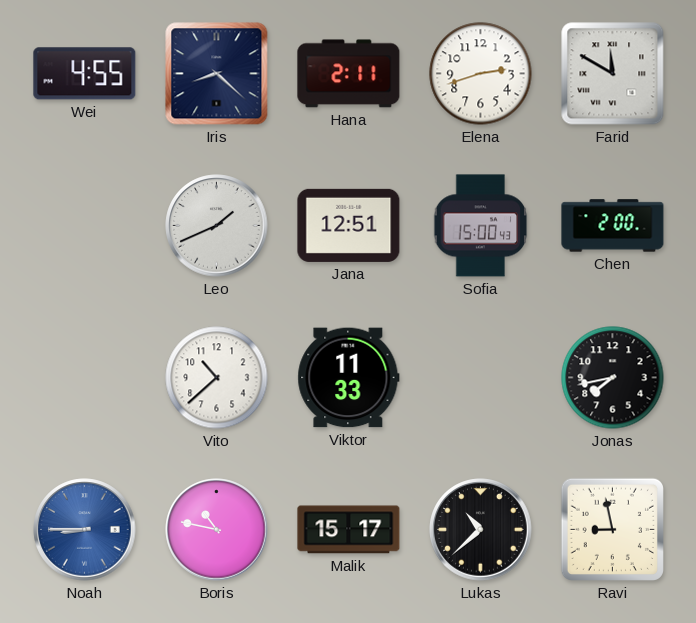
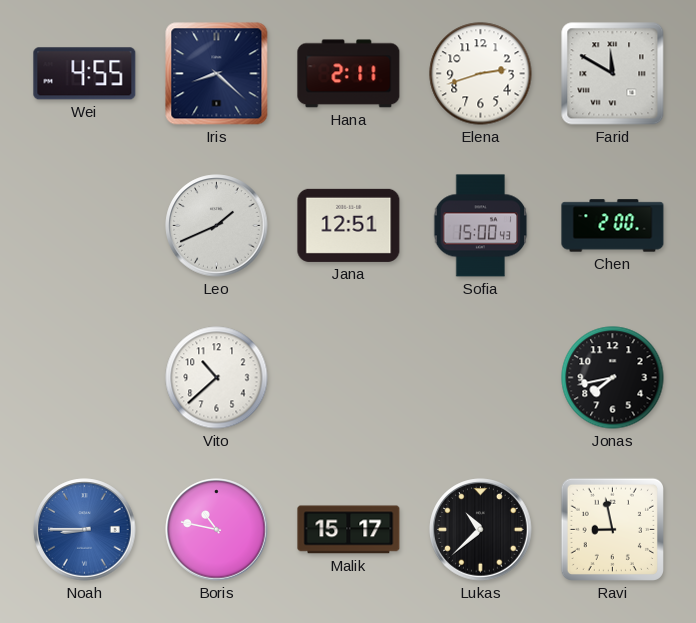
Viktor: 11:33 -> none (349, 378)
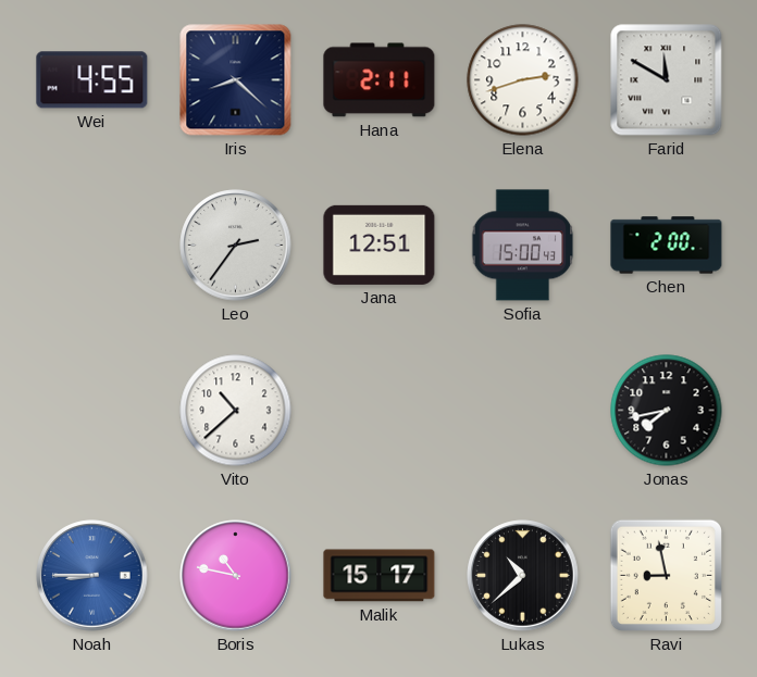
Leo: 1:41 -> 2:36 (236, 246)
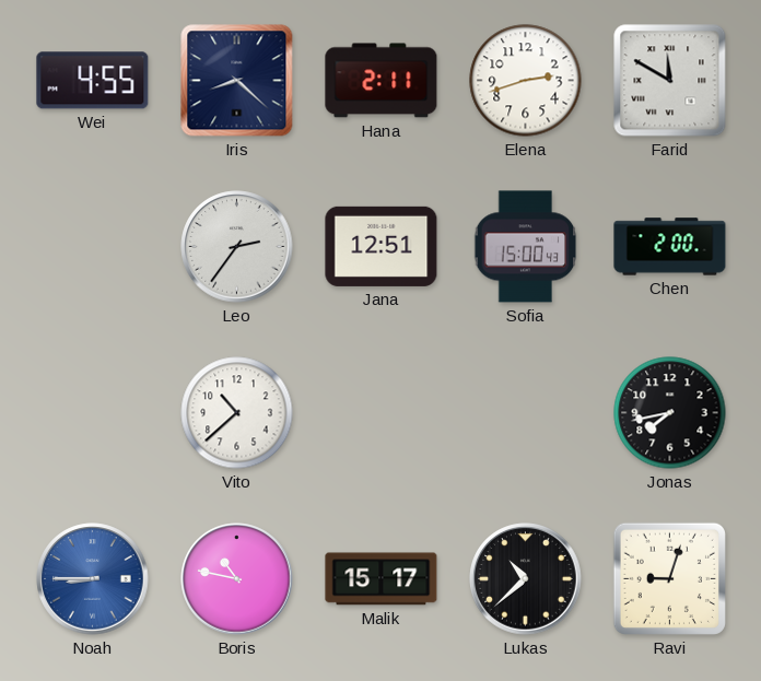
Ravi: 8:58 -> 9:03 (669, 578)
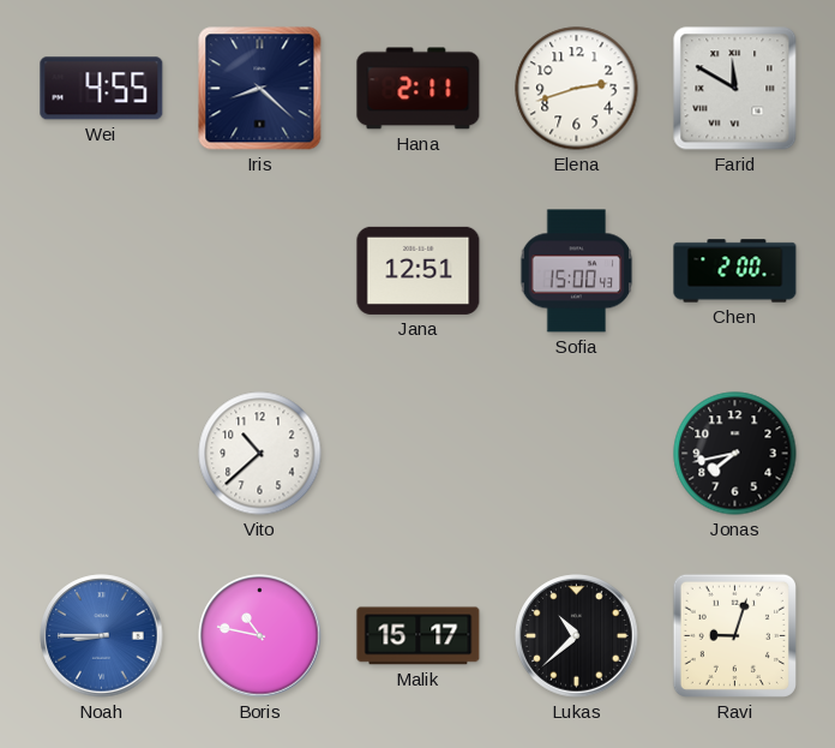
Leo: 2:36 -> none (237, 247)
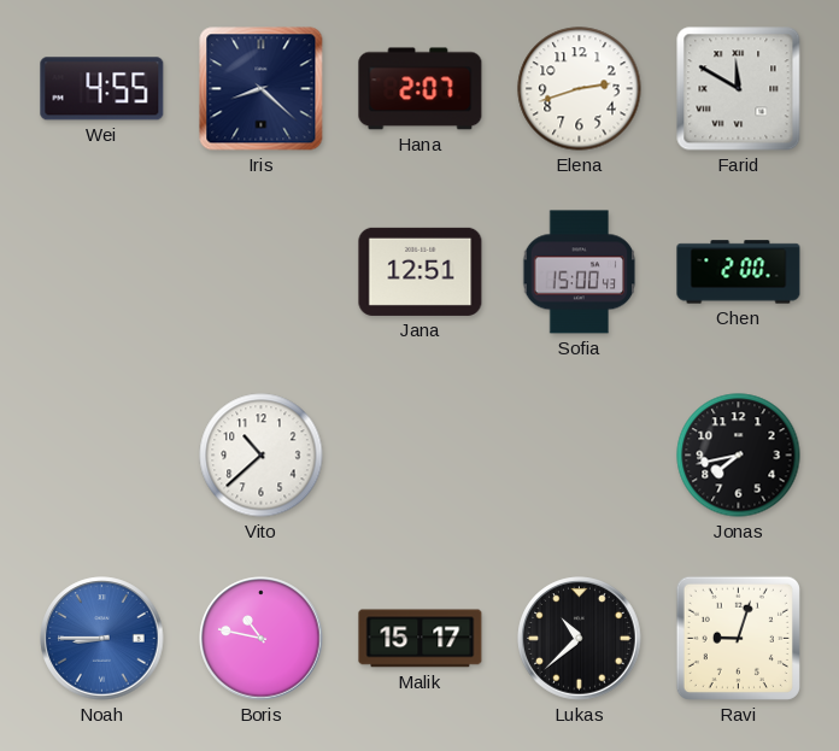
Hana: 2:11 -> 2:07 (421, 89)
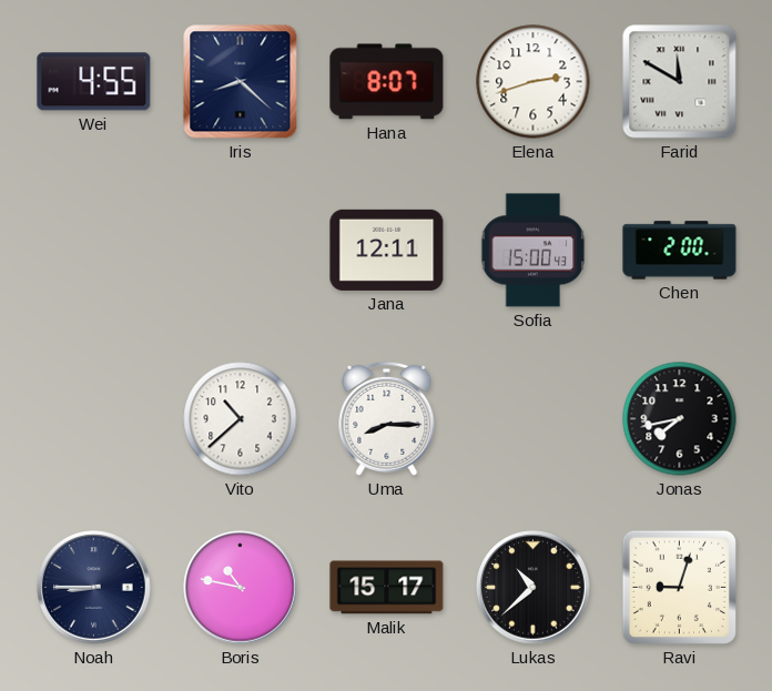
Hana: 2:07 -> 8:07 (387, 82)
Jana: 12:51 -> 12:11 (387, 250)
Uma: none -> 8:15 (387, 418)
Noah dial: blue -> navy (94, 588)
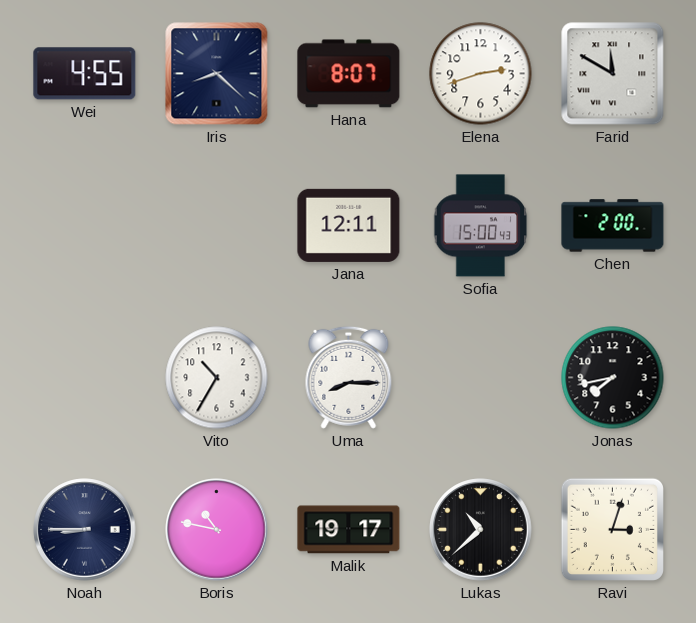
Vito: 10:38 -> 10:35 (217, 378)
Malik: 15:17 -> 19:17 (349, 530)
Ravi: 9:03 -> 3:03 (612, 529)
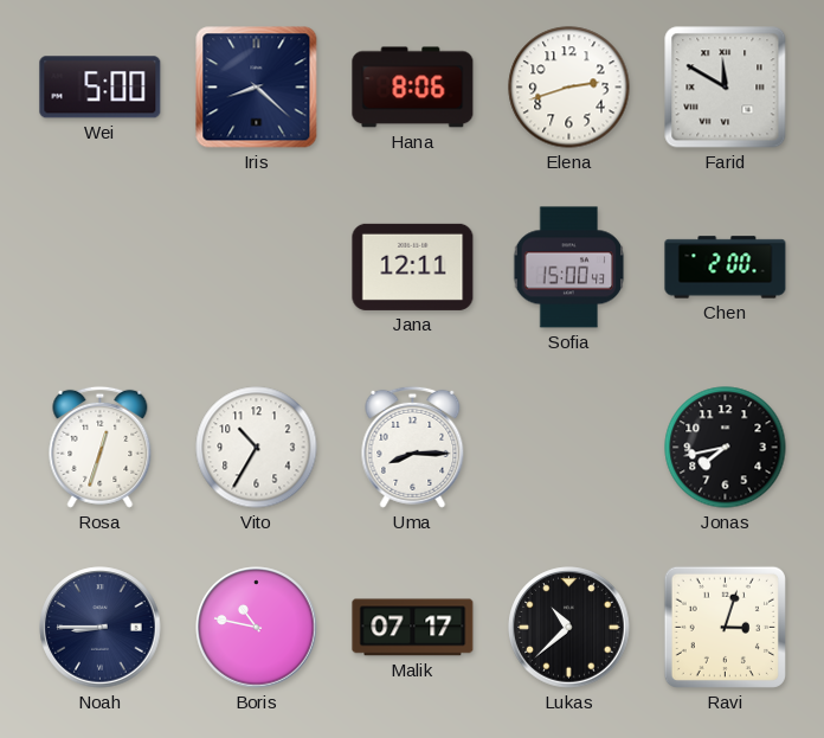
Wei: 4:55 -> 5:00 (101, 88)
Hana: 8:07 -> 8:06 (413, 88)
Rosa: none -> 12:33 (101, 447)
Malik: 19:17 -> 07:17 (413, 628)
